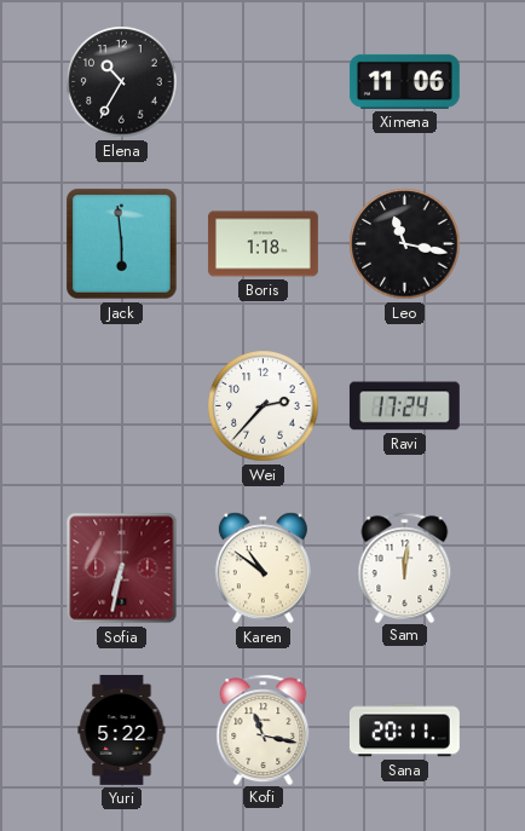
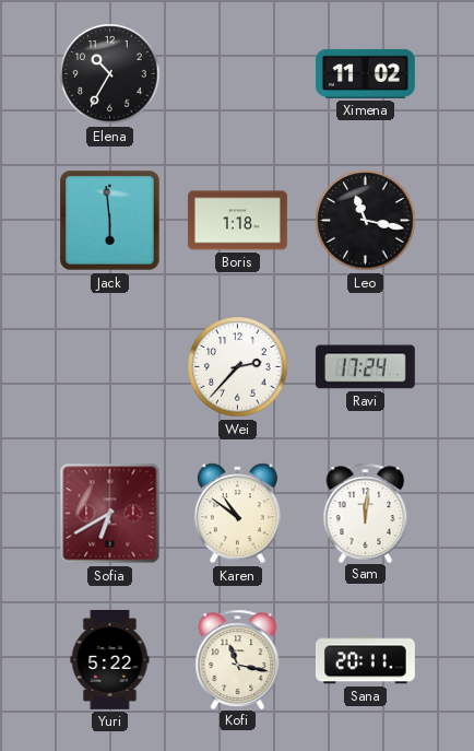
Ximena: 11:06 -> 11:02 (365, 73)
Sofia: 6:32 -> 6:40 (110, 514)
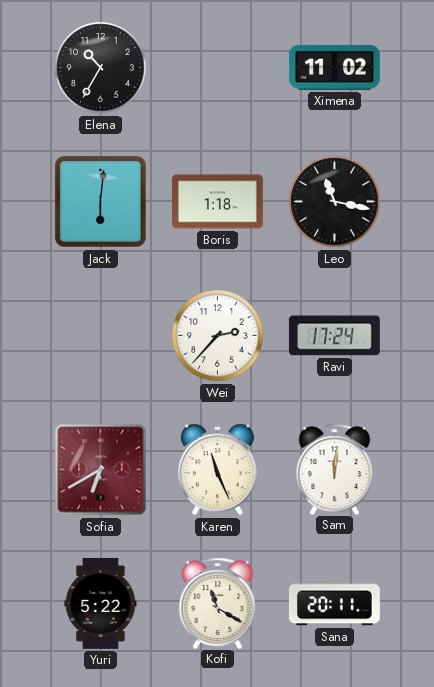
Jack: 5:59 -> 6:01 (101, 202)
Karen: 10:51 -> 11:26 (217, 470)
Kofi: 11:17 -> 11:20 (218, 603)
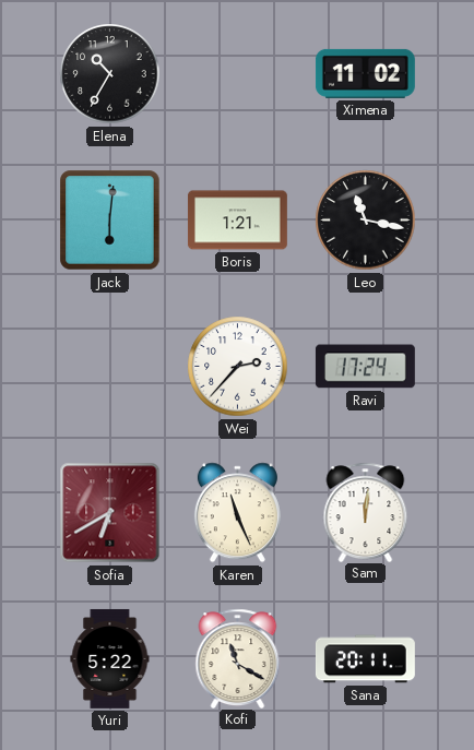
Boris: 1:18 -> 1:21 (237, 221)
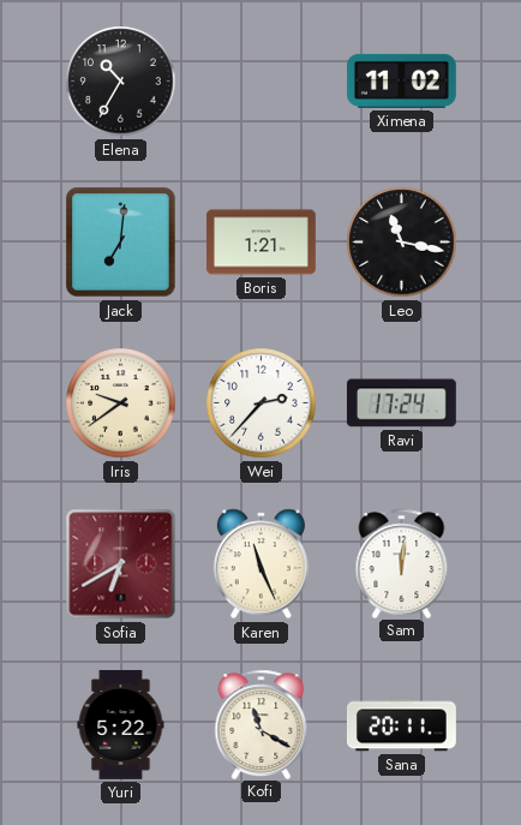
Jack: 6:01 -> 7:01 (121, 243)
Iris: none -> 9:39 (121, 403)
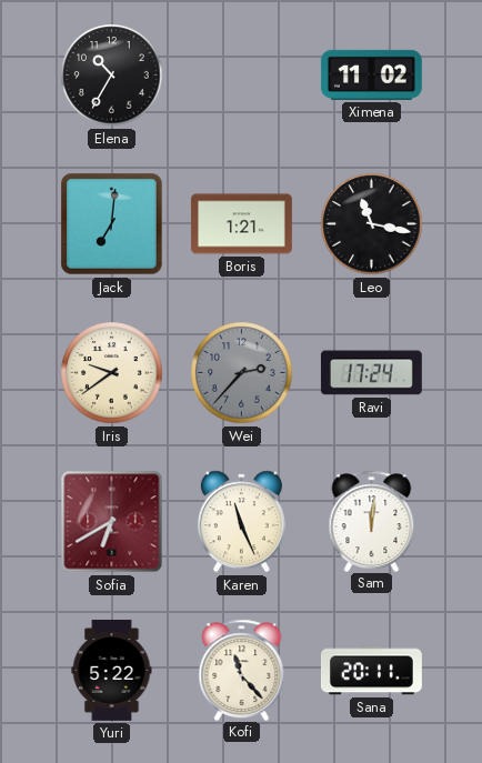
Wei dial: white -> grey (242, 373)
Kofi: 11:20 -> 11:23 (242, 670)
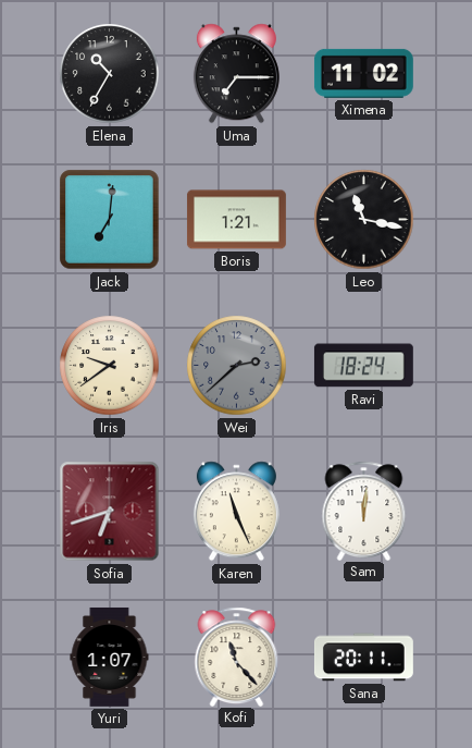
Uma: none -> 7:15 (236, 74)
Wei: 2:37 -> 2:38 (237, 366)
Ravi: 17:24 -> 18:24 (363, 366)
Sofia: 6:40 -> 6:42 (110, 512)
Yuri: 5:22 -> 1:07 (110, 657)
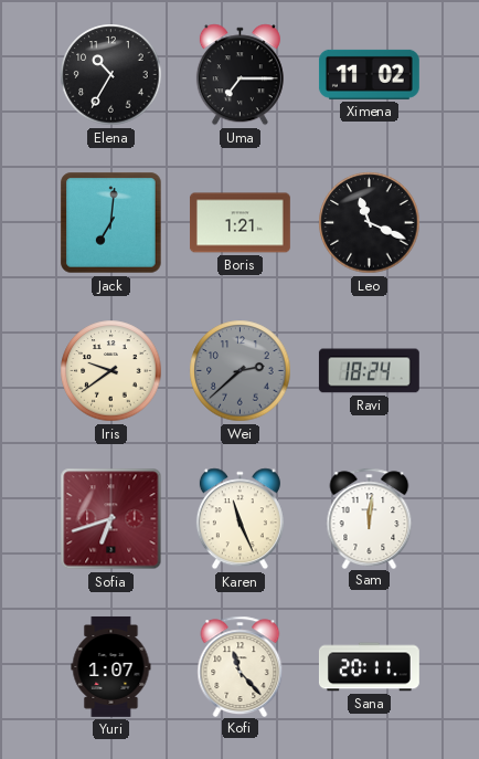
Leo: 11:17 -> 11:19 (370, 223)
